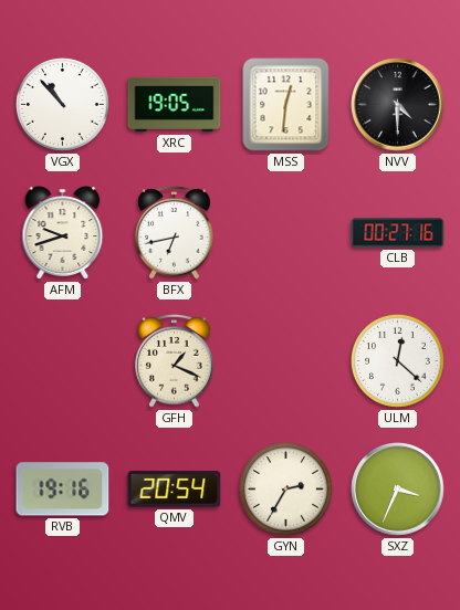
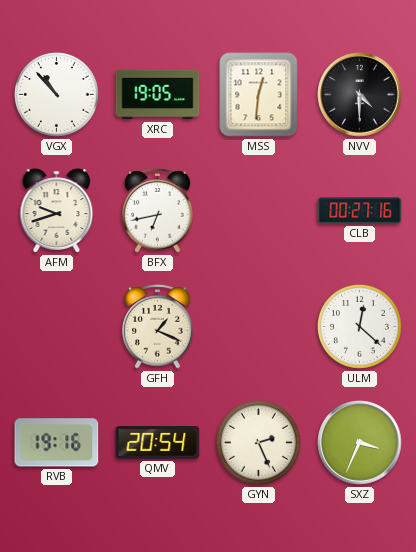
GYN: 2:35 -> 2:26 (259, 443)
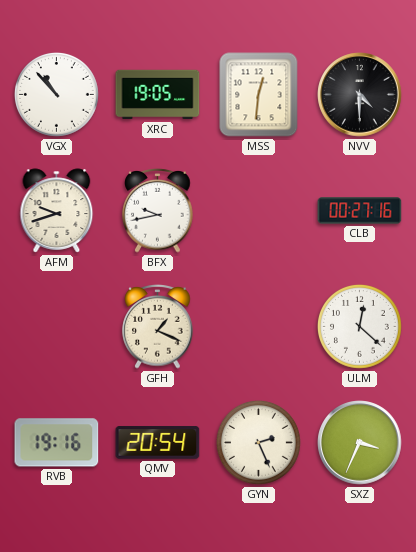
BFX: 6:43 -> 9:43 (158, 211)
